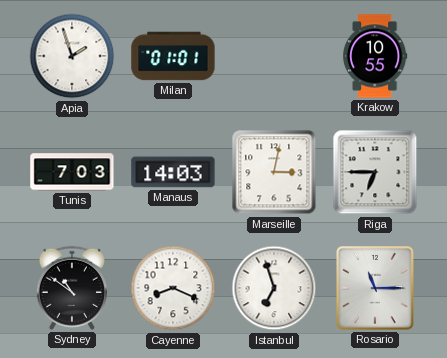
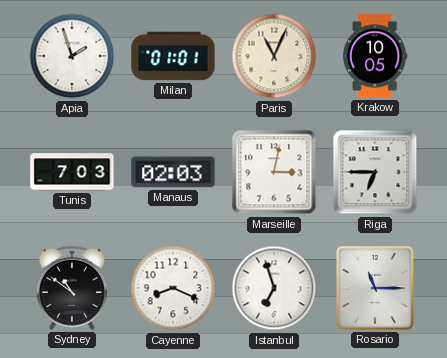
Paris: none -> 11:04 (274, 56)
Krakow: 10:55 -> 10:05 (375, 56)
Manaus: 14:03 -> 02:03 (173, 172)
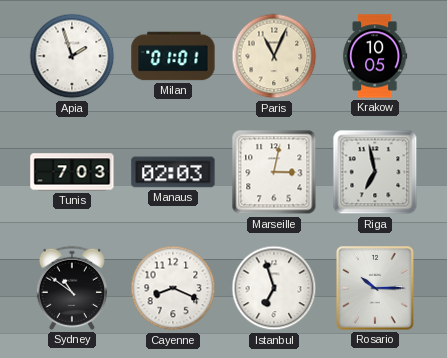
Riga: 6:45 -> 6:58 (375, 172)
Rosario: 11:15 -> 10:15 (375, 288)
